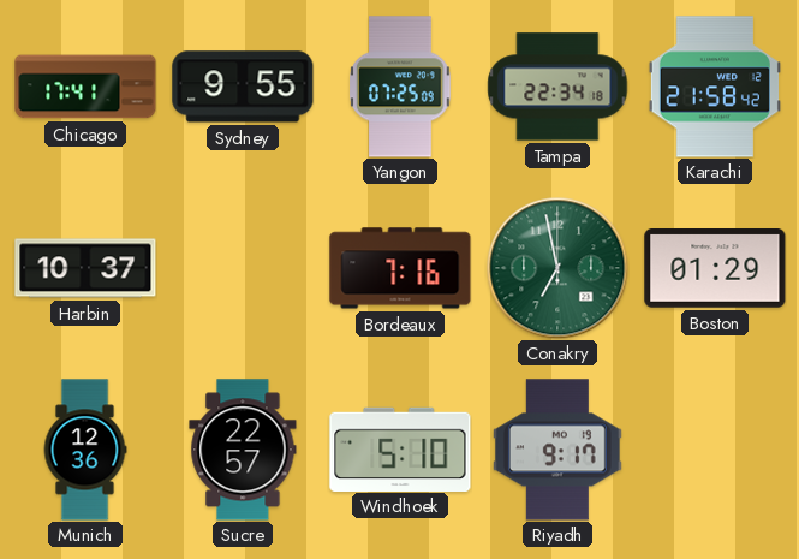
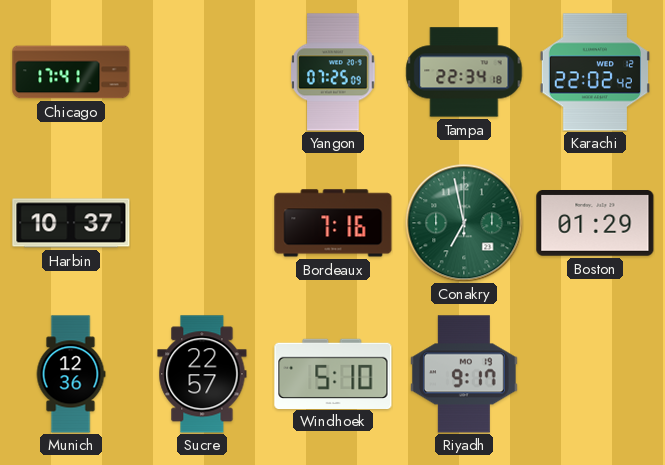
Sydney: 9:55 -> none (243, 87)
Karachi: 21:58 -> 22:02 (595, 72)
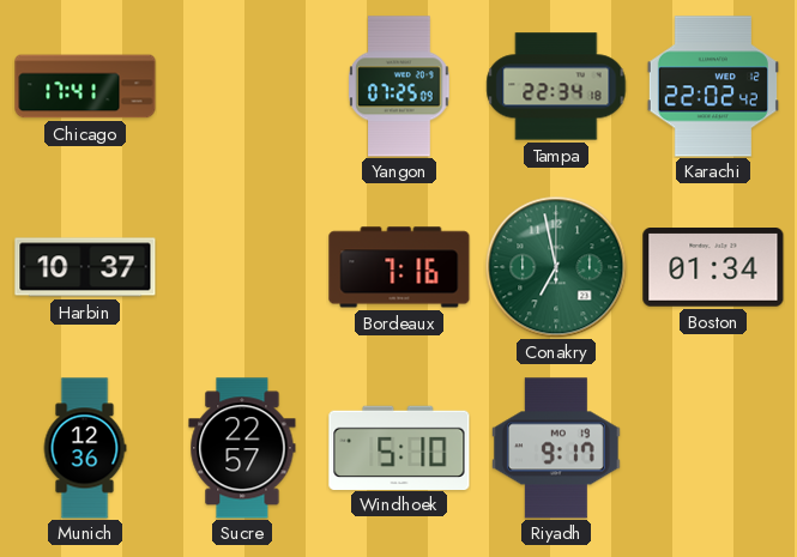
Boston: 01:29 -> 01:34 (713, 268)
